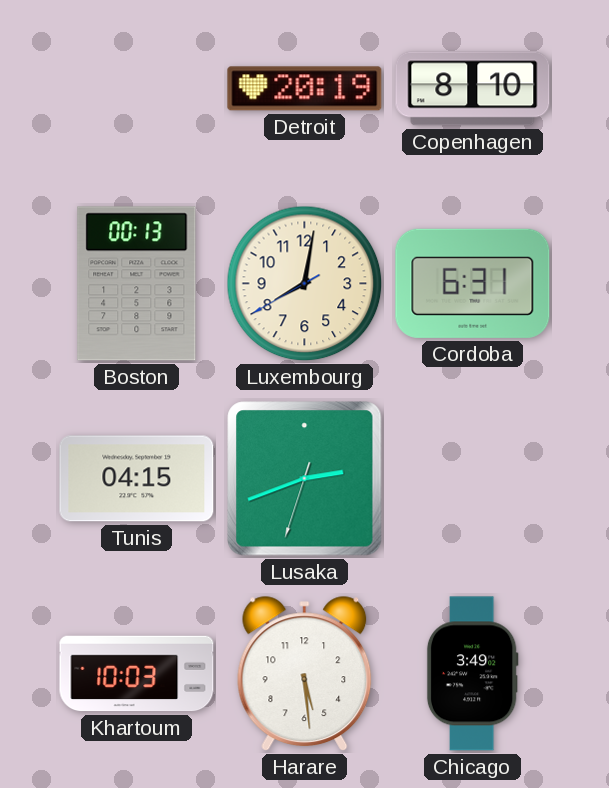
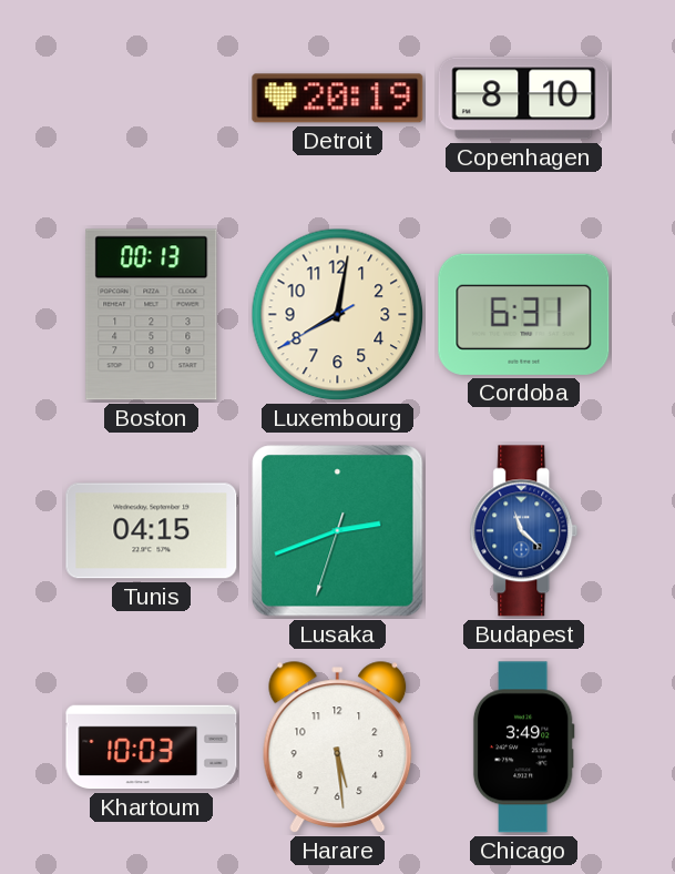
Budapest: none -> 11:22 (524, 531)
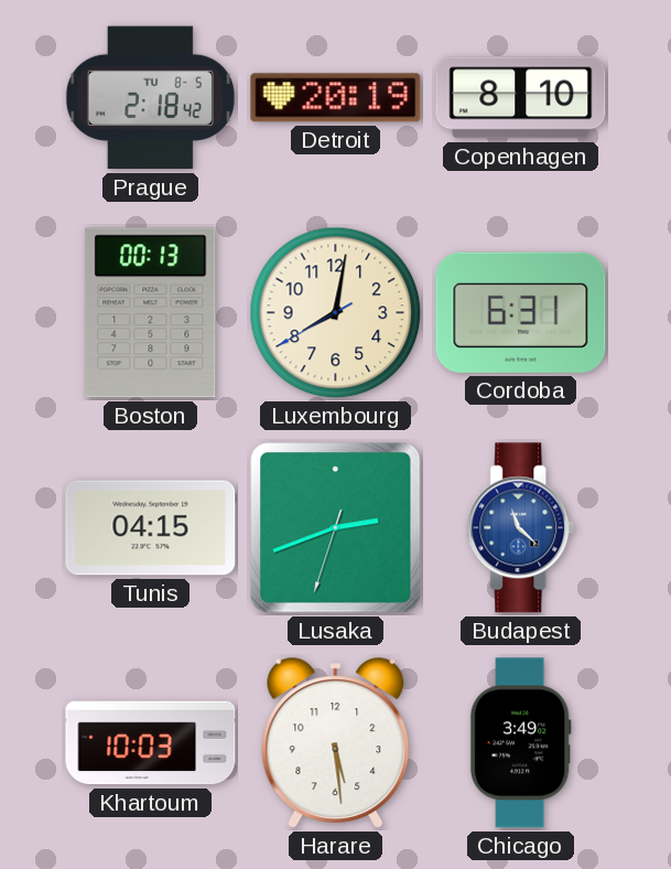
Prague: none -> 2:18 (150, 98)
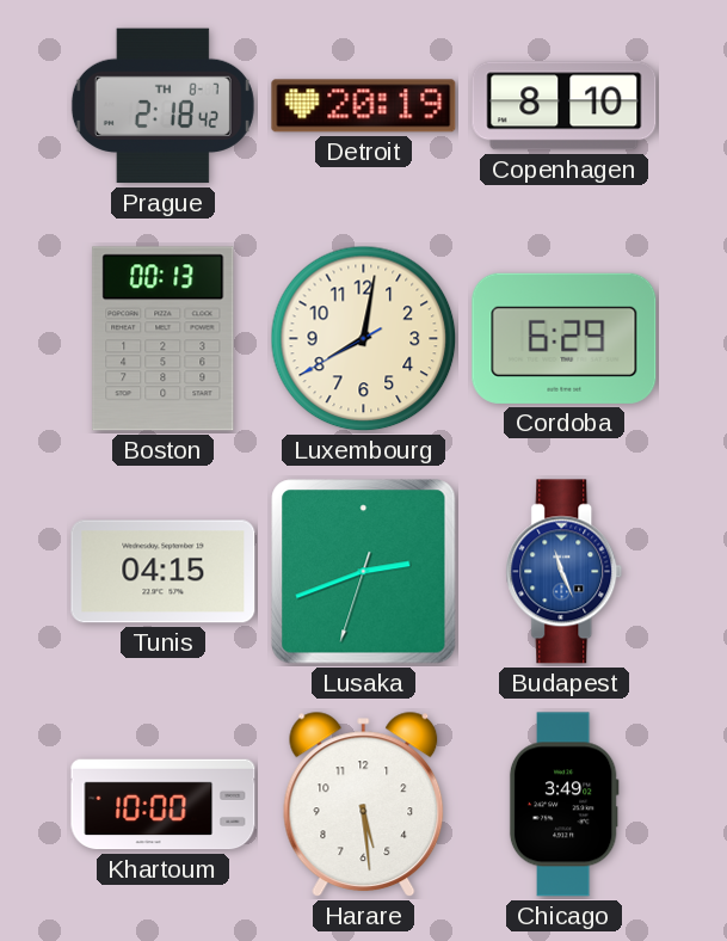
Prague date: TU 8-5 -> TH 8-7 (162, 106)
Cordoba: 6:31 -> 6:29 (565, 338)
Budapest: 11:22 -> 11:26 (565, 572)
Khartoum: 10:03 -> 10:00 (164, 805)
